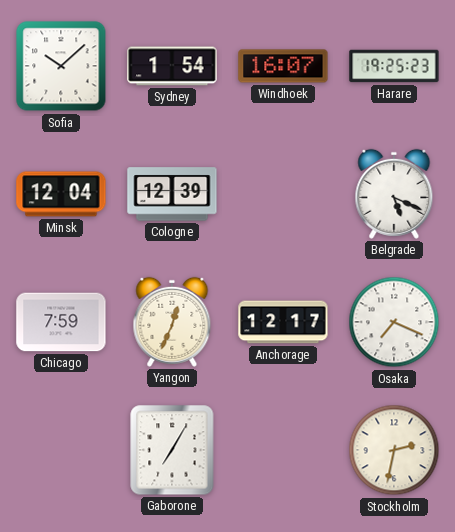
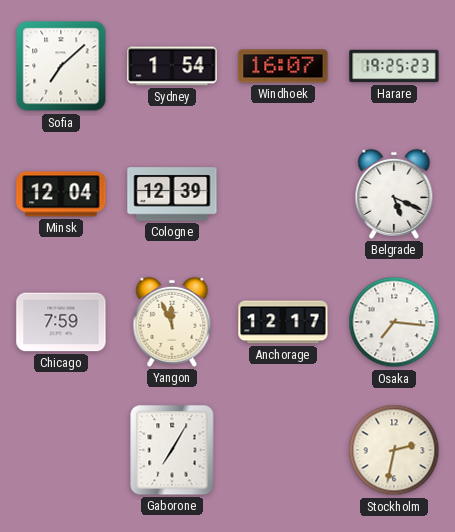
Sofia: 10:08 -> 7:08 (61, 66)
Yangon: 12:34 -> 11:56 (172, 322)
Osaka: 7:19 -> 7:16 (394, 322)
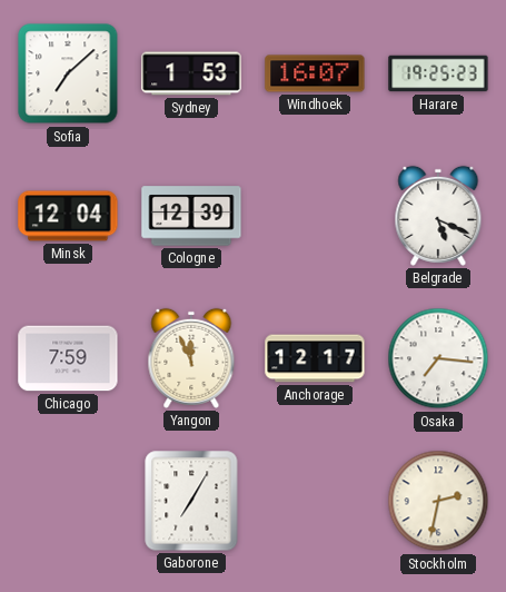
Sydney: 1:54 -> 1:53 (191, 73)
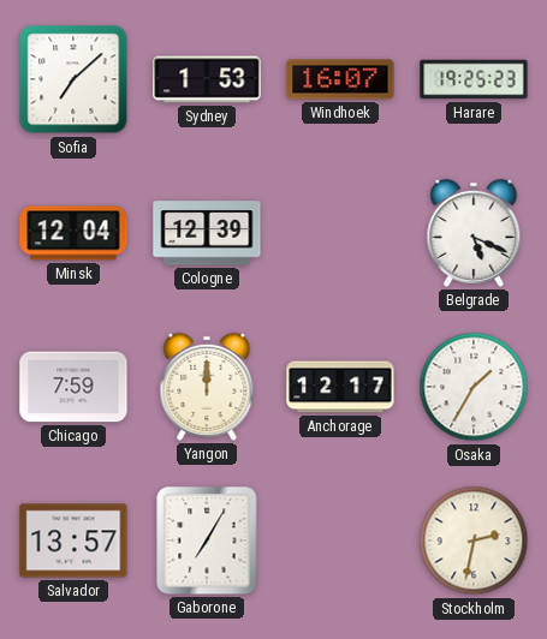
Yangon: 11:56 -> 12:00 (207, 387)
Osaka: 7:16 -> 1:35 (474, 387)
Salvador: none -> 13:57 (73, 541)
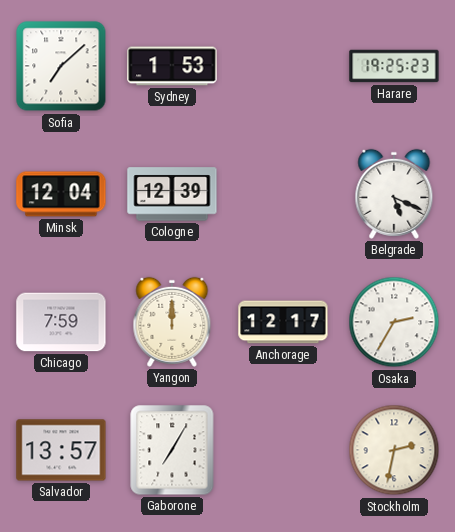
Windhoek: 16:07 -> none (340, 79)
Osaka: 1:35 -> 2:35 (394, 322)
